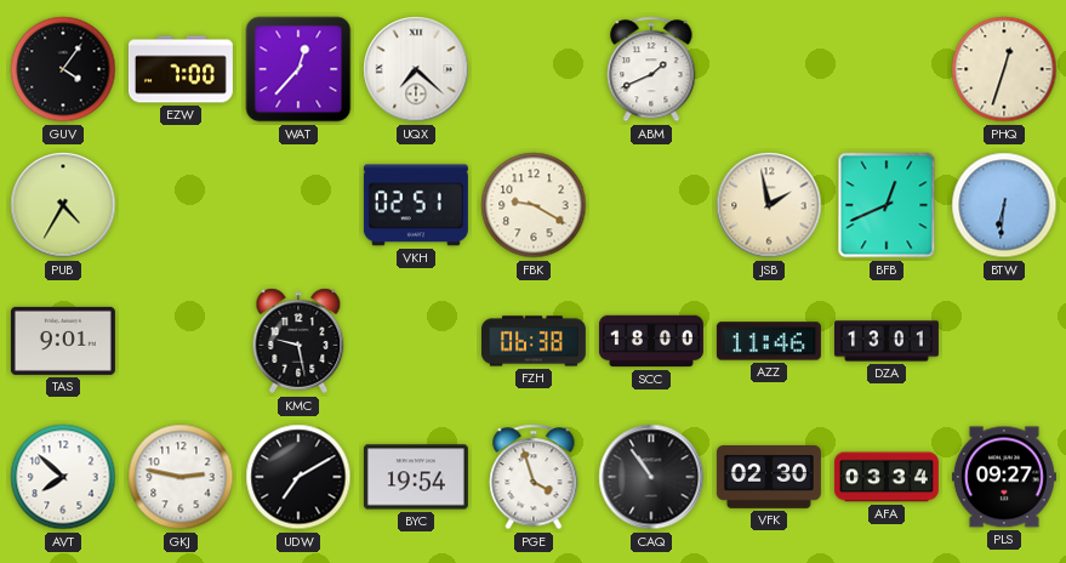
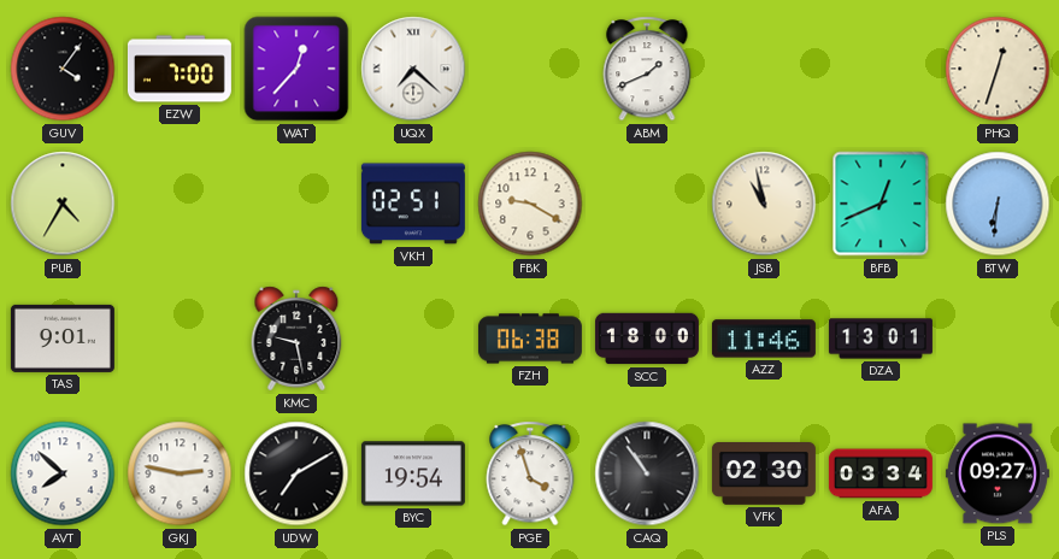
JSB: 1:58 -> 10:58 (764, 204)
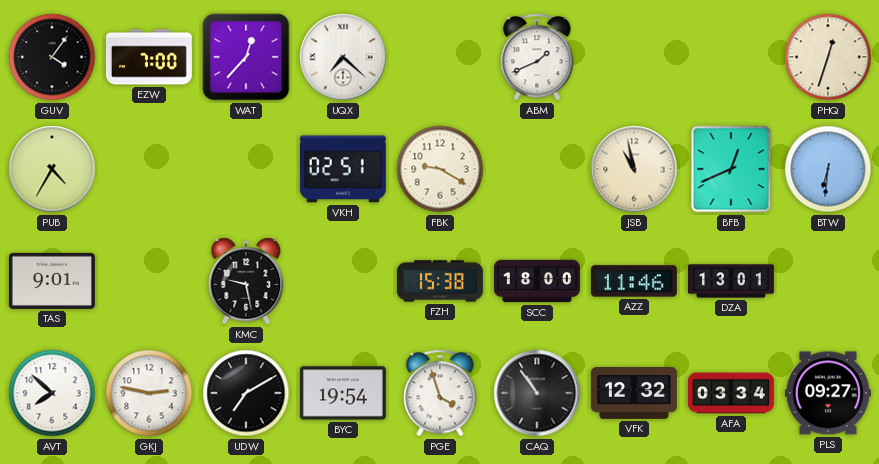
FZH: 06:38 -> 15:38 (440, 281)
VFK: 02:30 -> 12:32 (634, 394)
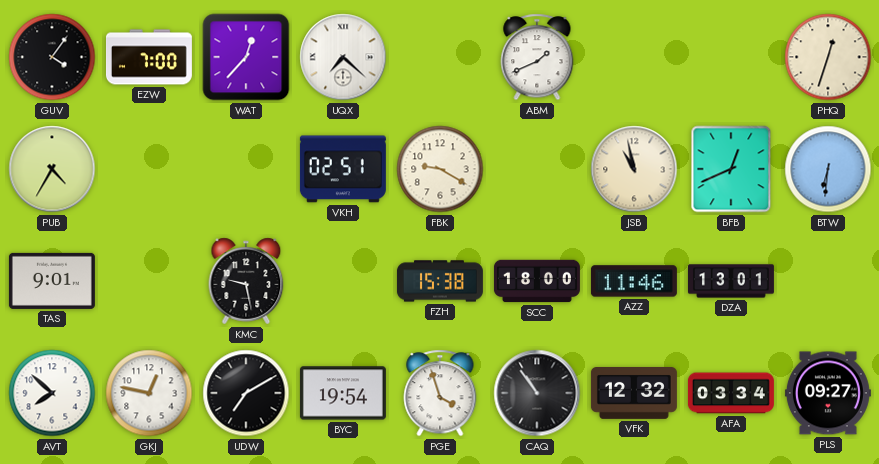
GKJ: 2:47 -> 12:47 (149, 393)
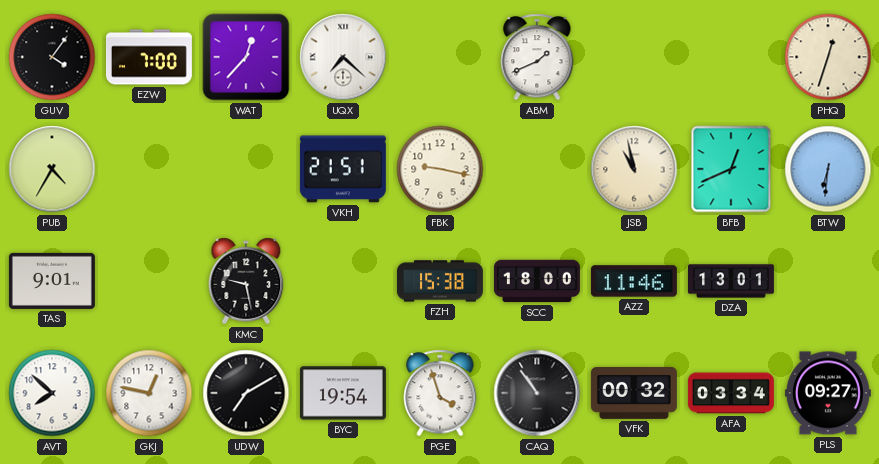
VKH: 02:51 -> 21:51 (343, 169)
FBK: 9:20 -> 9:17 (440, 169)
VFK: 12:32 -> 00:32 (634, 394)
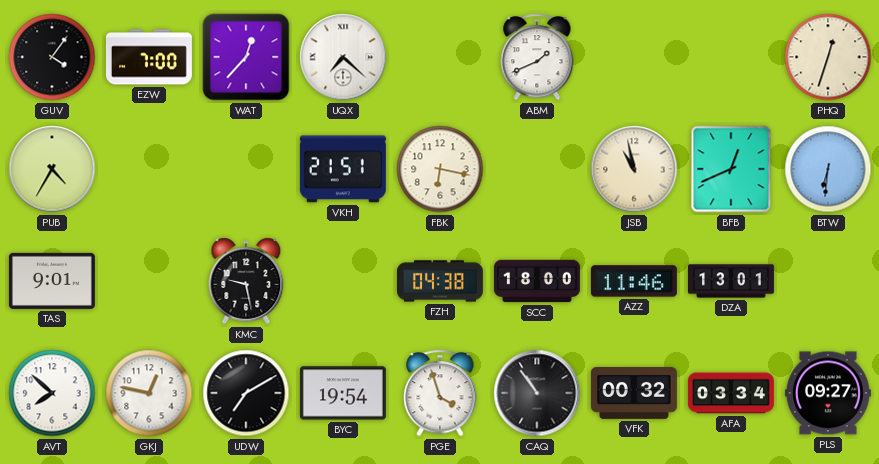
FBK: 9:17 -> 6:17 (440, 169)
FZH: 15:38 -> 04:38 (440, 281)
